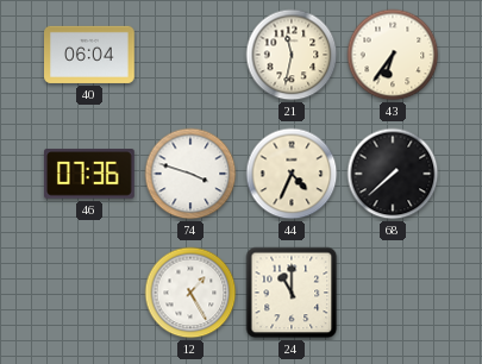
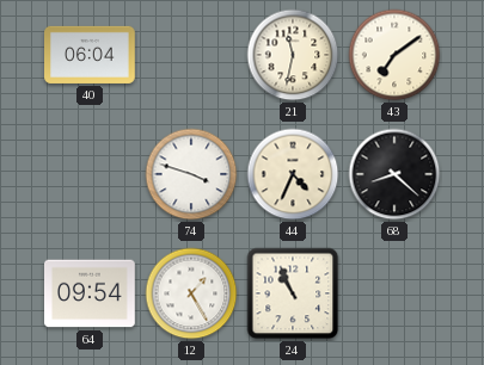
43: 6:36 -> 7:09 (394, 55)
46: 07:36 -> none (90, 174)
68: 7:38 -> 8:22 (394, 174)
64: none -> 09:54 (90, 293)
24: 11:00 -> 10:56 (293, 293)
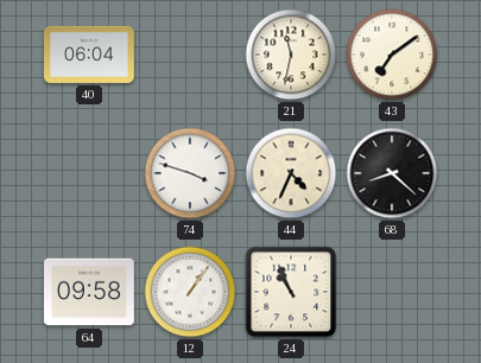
64: 09:54 -> 09:58 (89, 292)
12: 1:25 -> 1:06 (190, 292)
